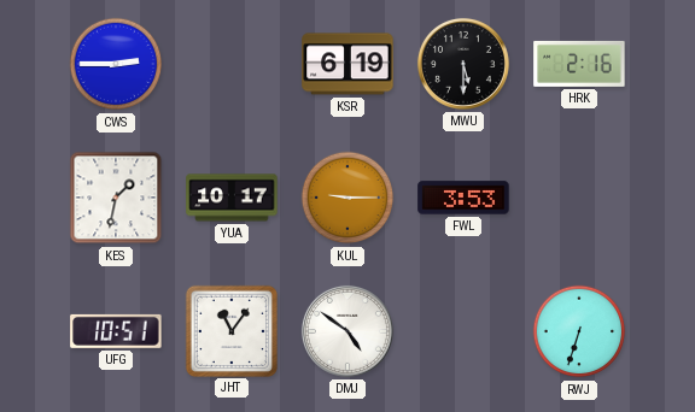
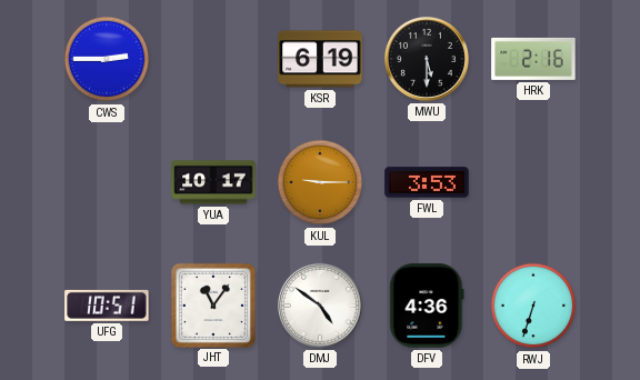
KES: 1:32 -> none (116, 198)
DFV: none -> 4:36 (427, 306)
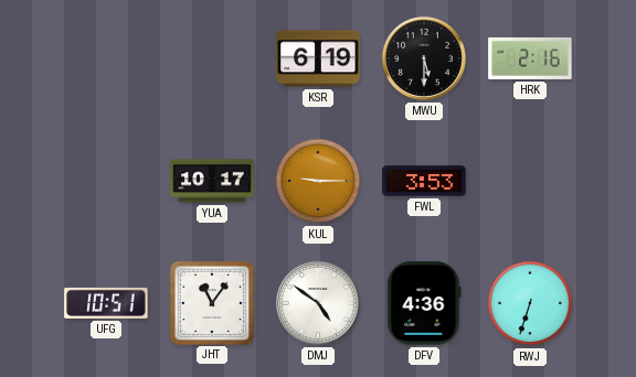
CWS: 2:45 -> none (107, 59)
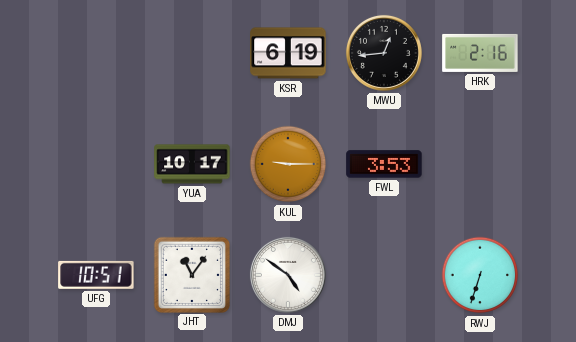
MWU: 5:30 -> 12:44 (384, 53)
DFV: 4:36 -> none (424, 303)
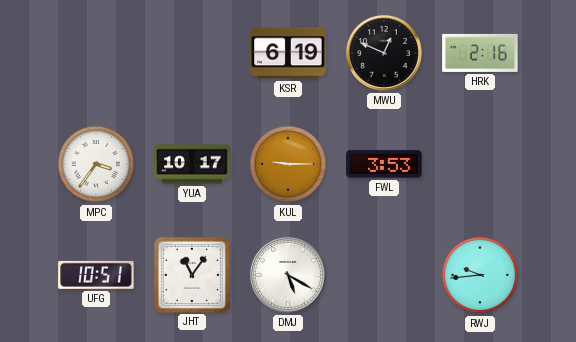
MWU: 12:44 -> 12:49 (384, 53)
MPC: none -> 3:36 (96, 164)
DMJ: 4:51 -> 5:20 (288, 275)
RWJ: 6:33 -> 9:44 (480, 275)
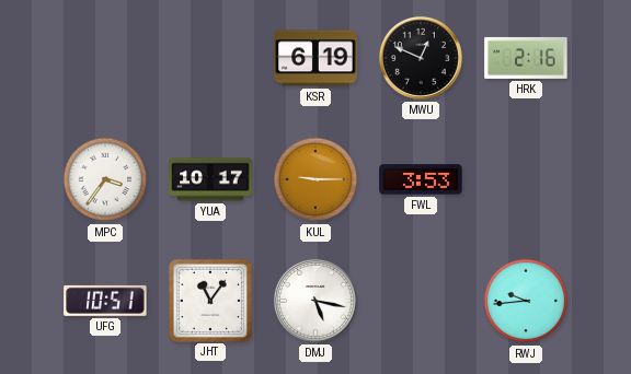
DMJ: 5:20 -> 5:17 (315, 301)
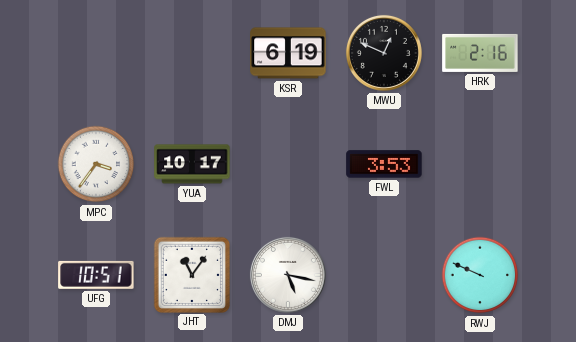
KUL: 9:15 -> none (315, 179)
RWJ: 9:44 -> 9:49 (480, 275)
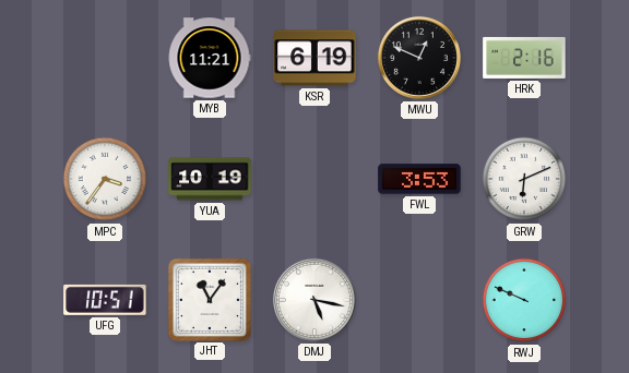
MYB: none -> 11:21 (210, 58)
YUA: 10:17 -> 10:19 (210, 179)
GRW: none -> 6:11 (524, 179)
